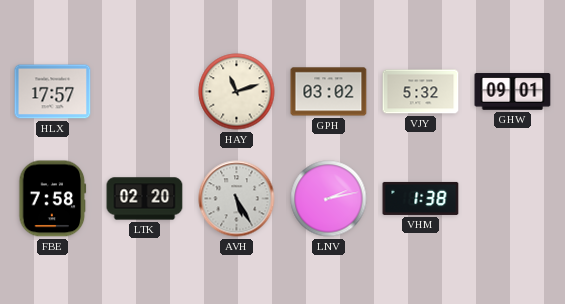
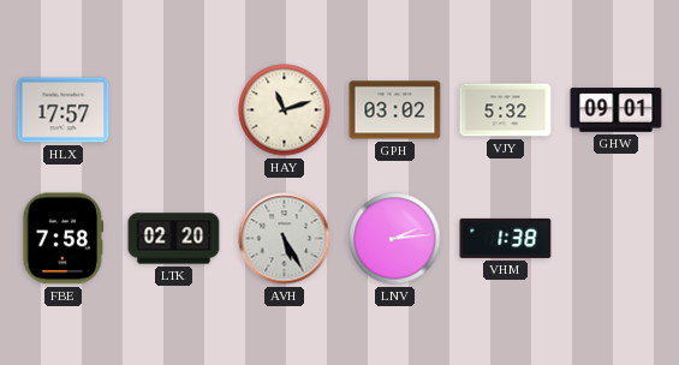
LNV: 2:13 -> 2:14 (395, 239)
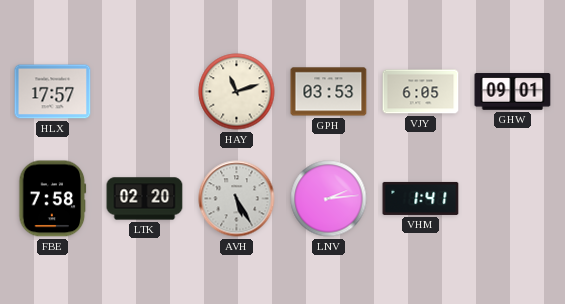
GPH: 03:02 -> 03:53 (329, 92)
VJY: 5:32 -> 6:05 (421, 92)
VHM: 1:38 -> 1:41 (421, 198)
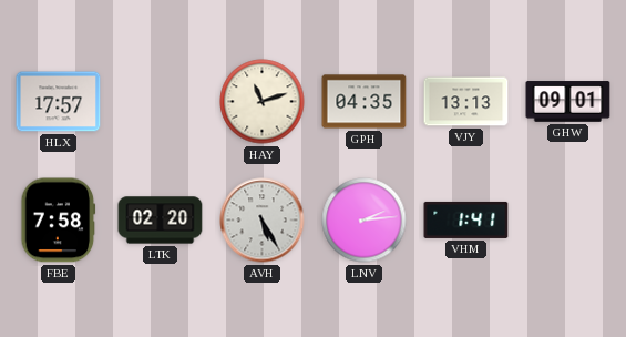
GPH: 03:53 -> 04:35 (365, 102)
VJY: 6:05 -> 13:13 (466, 102)
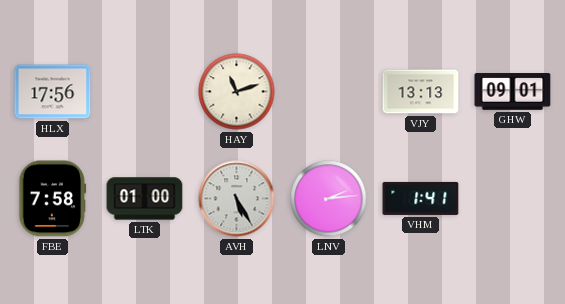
HLX: 17:57 -> 17:56 (53, 92)
GPH: 04:35 -> none (365, 102)
LTK: 02:20 -> 01:00 (145, 199)
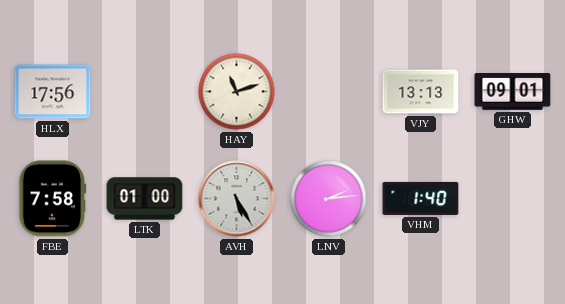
VHM: 1:41 -> 1:40 (421, 198)
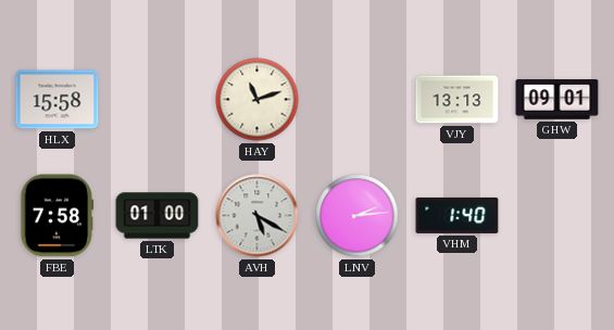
HLX: 17:56 -> 15:58 (58, 100)
AVH: 5:25 -> 5:20 (258, 216)
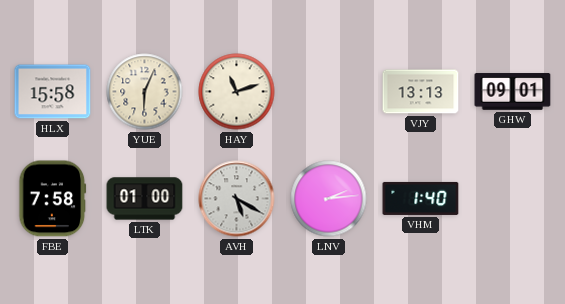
YUE: none -> 6:04 (145, 92)
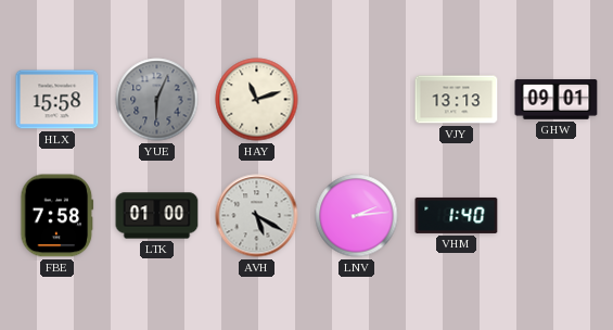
YUE dial: cream -> grey (157, 100)
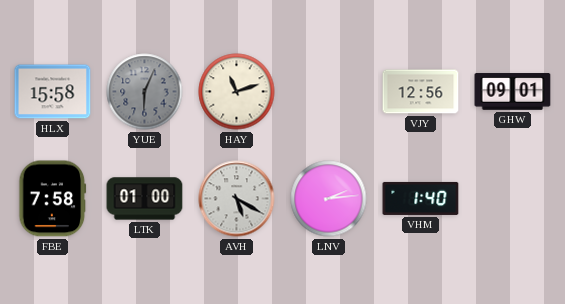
VJY: 13:13 -> 12:56 (421, 92)
